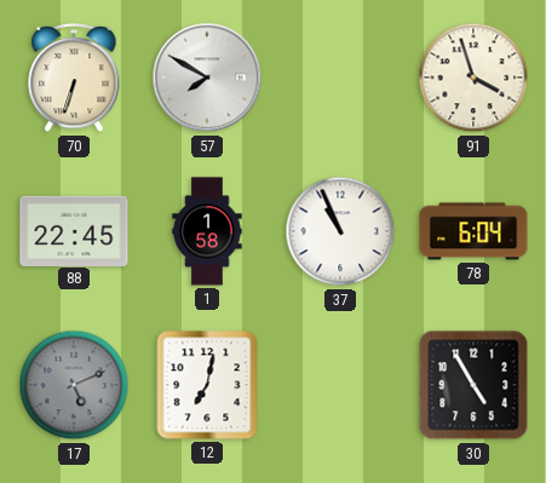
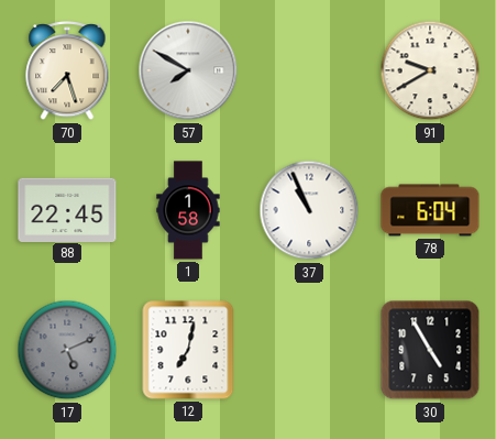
70: 6:33 -> 7:27 (67, 70)
91: 3:57 -> 9:40 (430, 70)
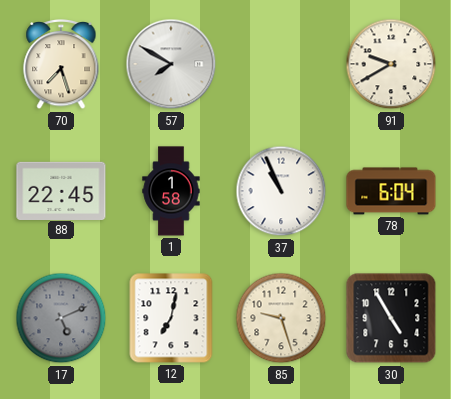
85: none -> 9:27 (281, 318)
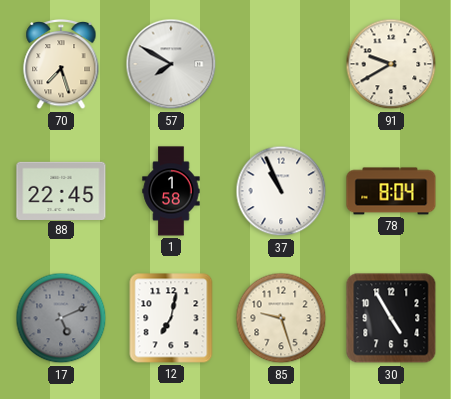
78: 6:04 -> 8:04 (391, 191)
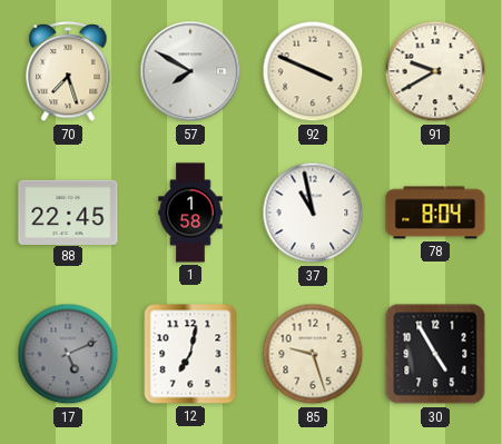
92: none -> 3:49 (313, 71)
37: 10:56 -> 10:58 (313, 213)
